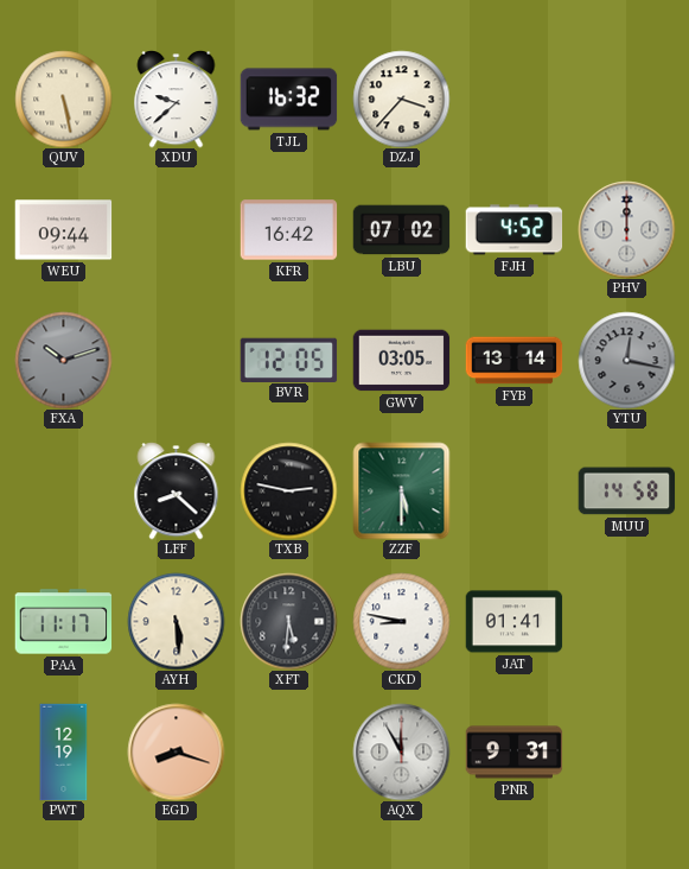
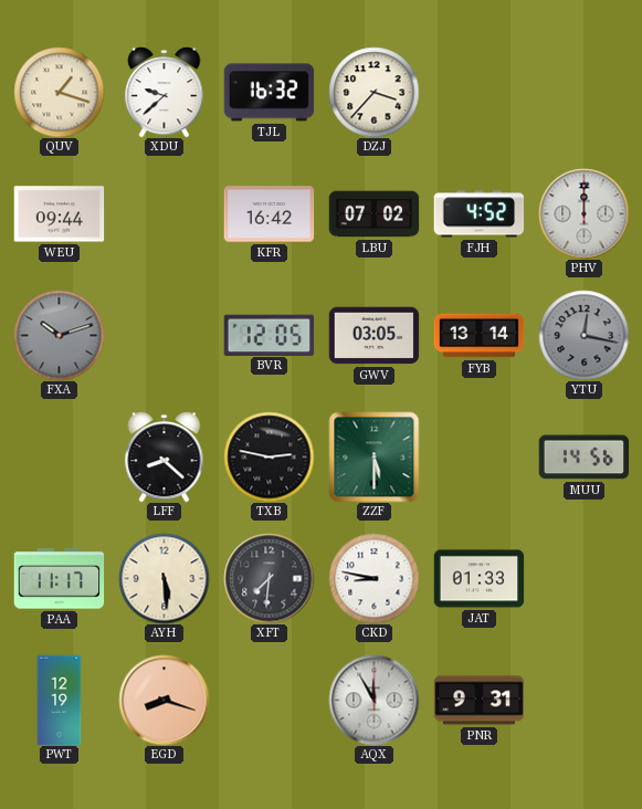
QUV: 5:28 -> 1:18 (59, 92)
MUU: 14:58 -> 14:56 (583, 458)
XFT: 5:31 -> 7:31 (269, 578)
JAT: 01:41 -> 01:33 (478, 579)
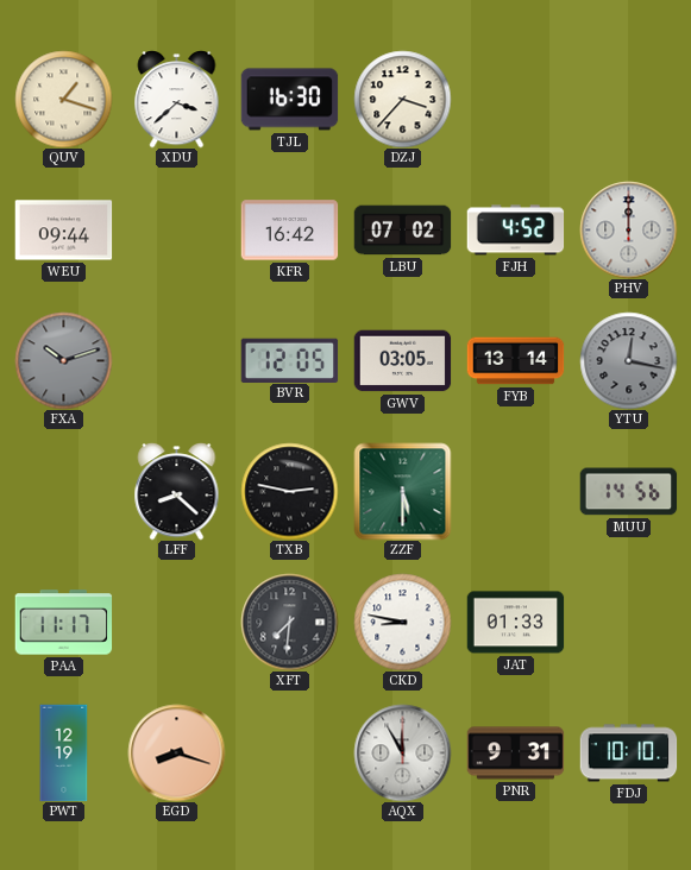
XDU: 9:38 -> 3:38 (177, 100)
TJL: 16:32 -> 16:30 (289, 100)
AYH: 5:29 -> none (164, 578)
FDJ: none -> 10:10 (628, 754)
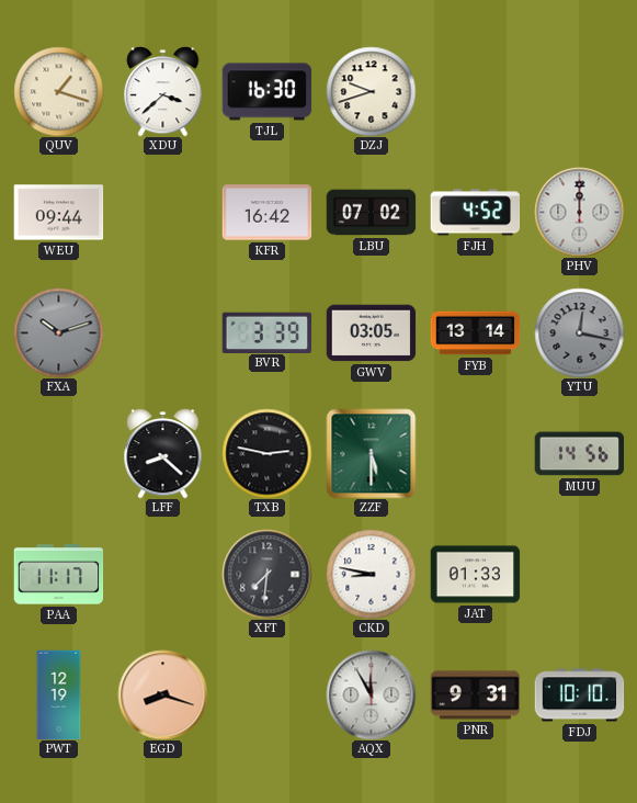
DZJ: 3:37 -> 9:42 (371, 91)
BVR: 12:05 -> 3:39 (266, 332)
